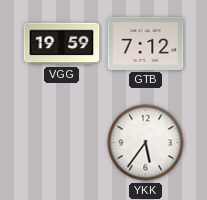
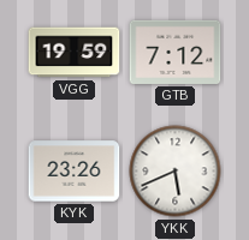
KYK: none -> 23:26 (75, 172)
YKK: 5:36 -> 5:41 (176, 172)
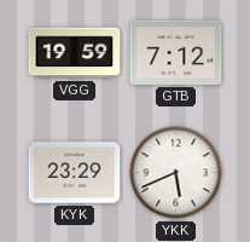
KYK: 23:26 -> 23:29 (75, 173)
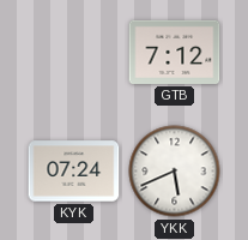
VGG: 19:59 -> none (75, 53)
KYK: 23:29 -> 07:24 (74, 172)
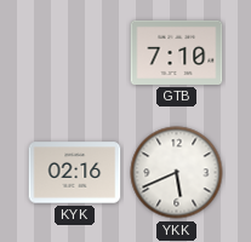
GTB: 7:12 -> 7:10 (177, 52)
KYK: 07:24 -> 02:16 (75, 173)
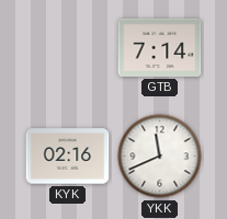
GTB: 7:10 -> 7:14 (160, 47)
YKK: 5:41 -> 11:41 (160, 157)
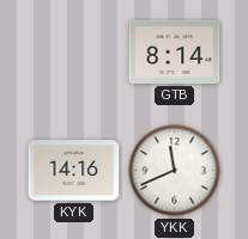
GTB: 7:14 -> 8:14 (175, 51)
KYK: 02:16 -> 14:16 (74, 171)
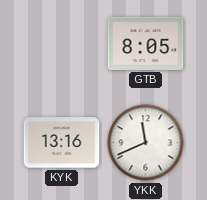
GTB: 8:14 -> 8:05 (146, 43)
KYK: 14:16 -> 13:16 (62, 143)
